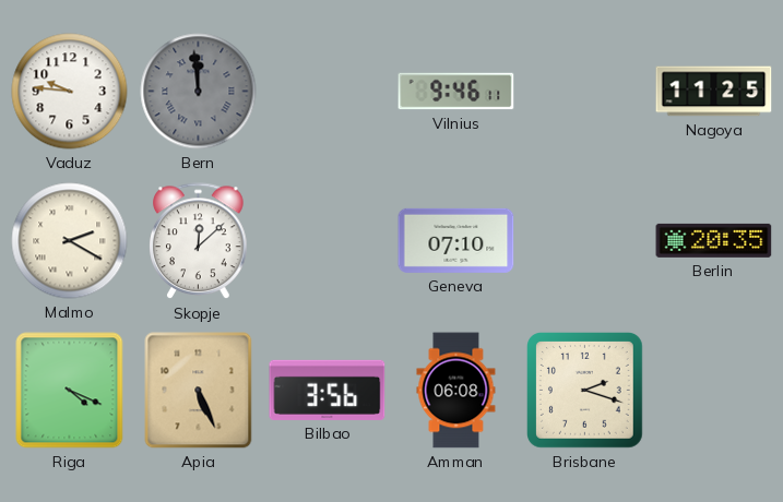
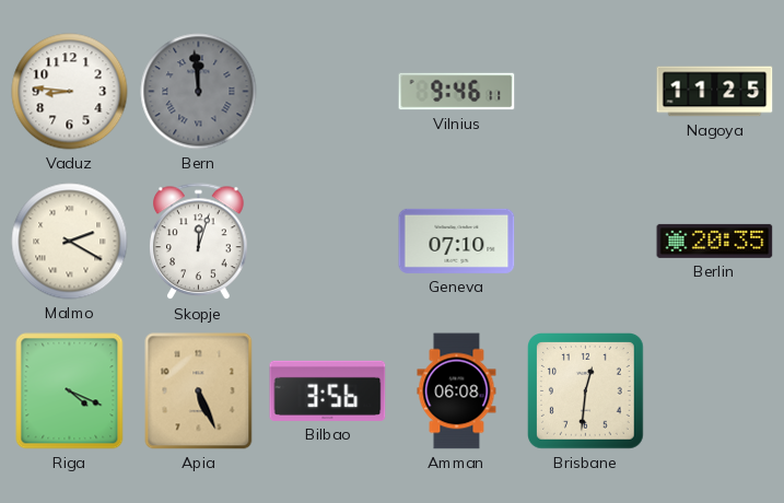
Vaduz: 9:46 -> 8:46 (70, 92)
Skopje: 12:08 -> 12:03 (199, 242)
Brisbane: 2:18 -> 12:31 (586, 391)
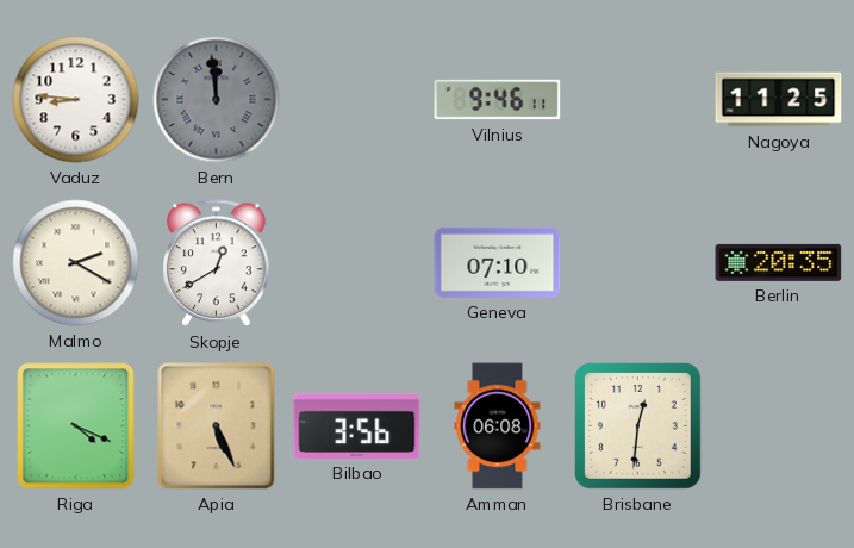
Skopje: 12:03 -> 12:40 (217, 263)
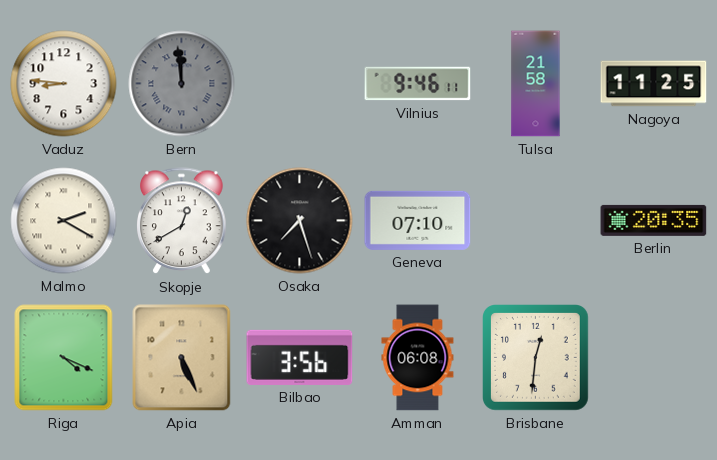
Tulsa: none -> 21:58 (536, 84)
Osaka: none -> 7:27 (300, 221)
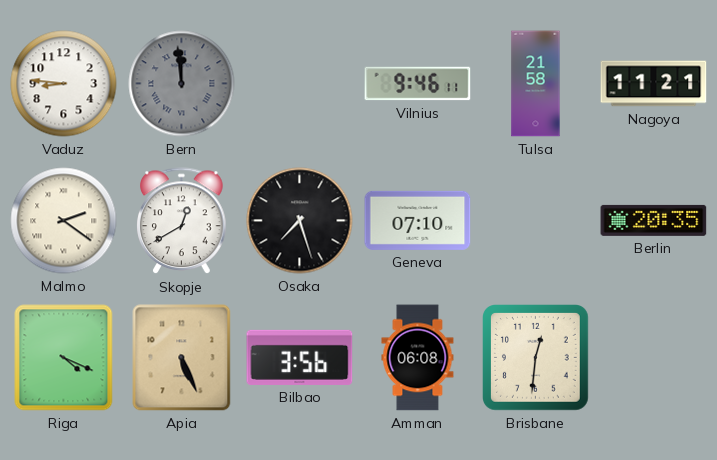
Nagoya: 11:25 -> 11:21 (654, 84)
Malmo: 2:20 -> 2:21 (64, 221)
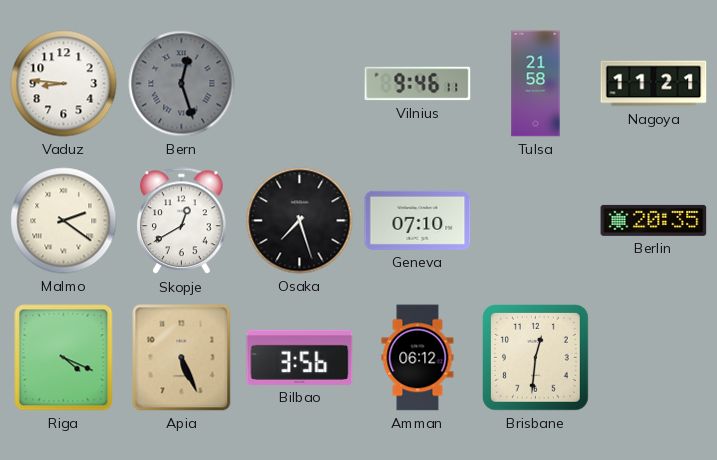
Bern: 11:59 -> 12:27 (182, 84)
Amman: 06:08 -> 06:12 (418, 358)
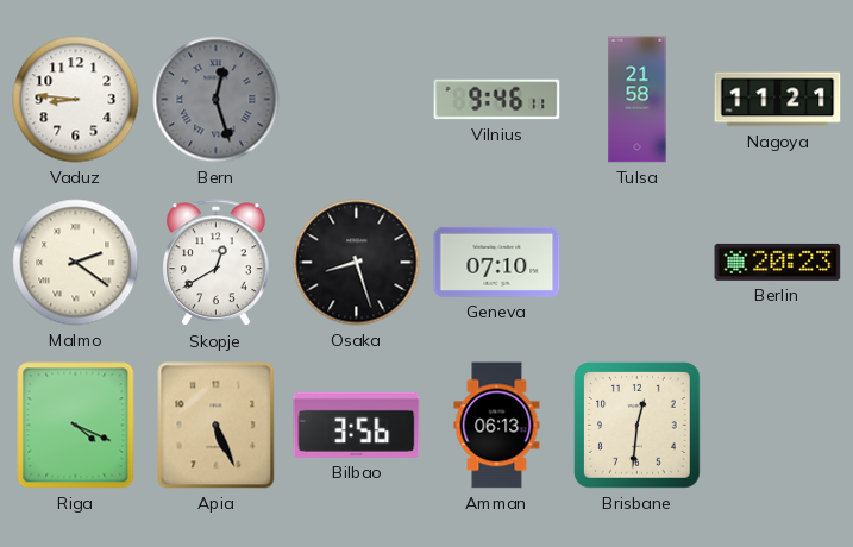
Osaka: 7:27 -> 8:27 (357, 263)
Berlin: 20:35 -> 20:23 (778, 262)
Amman: 06:12 -> 06:13 (497, 426)
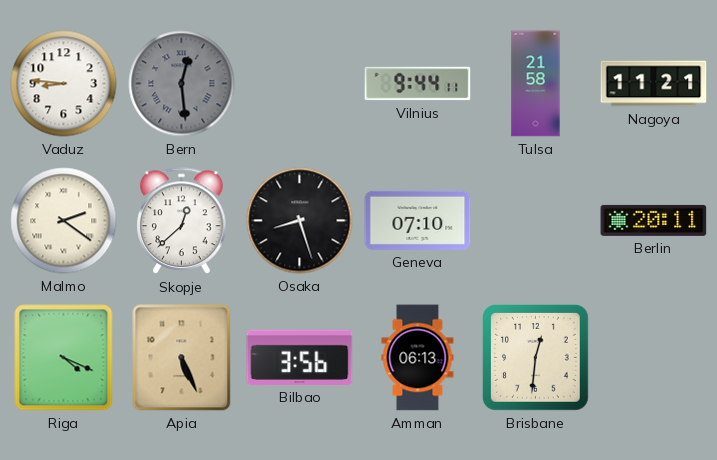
Bern: 12:27 -> 12:29 (182, 84)
Vilnius: 9:46 -> 9:44 (418, 84)
Skopje: 12:40 -> 12:38 (182, 221)
Berlin: 20:23 -> 20:11 (654, 220)
